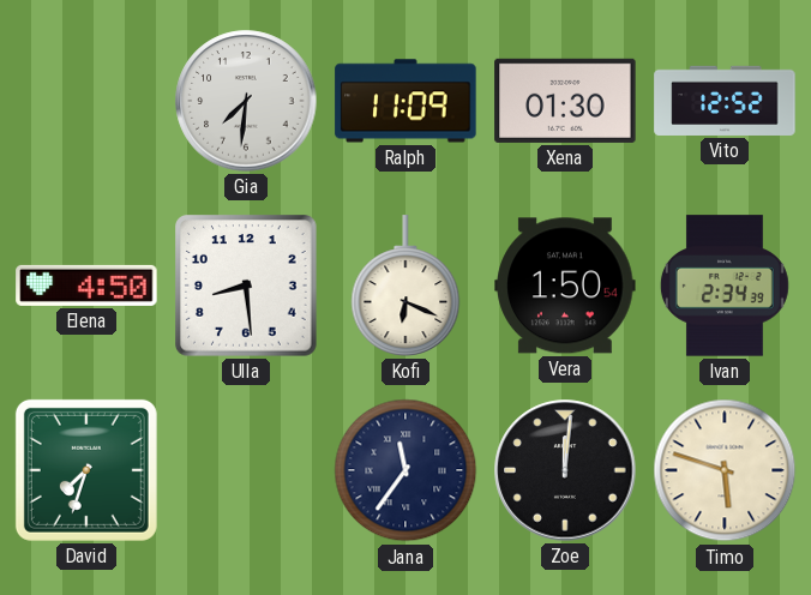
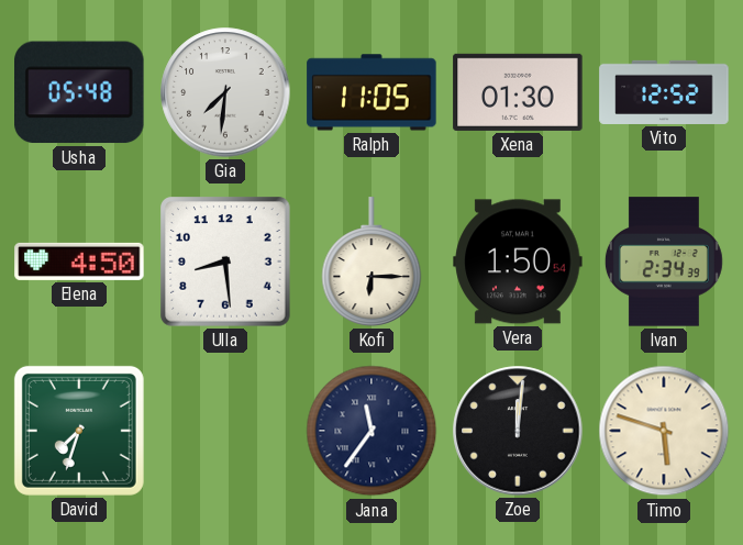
Usha: none -> 05:48 (79, 92)
Ralph: 11:09 -> 11:05 (371, 92)
Kofi: 6:19 -> 6:15 (371, 262)
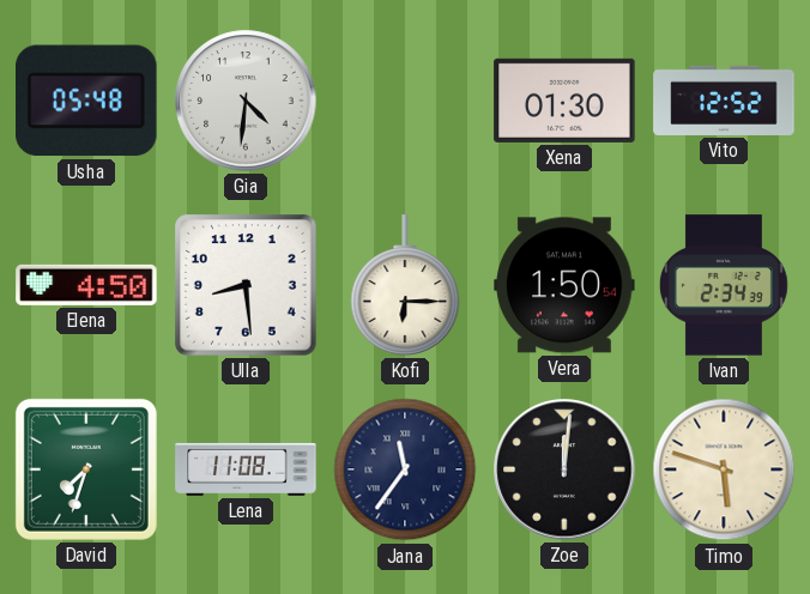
Gia: 7:31 -> 4:31 (246, 101)
Ralph: 11:05 -> none (371, 92)
Lena: none -> 11:08 (246, 469)
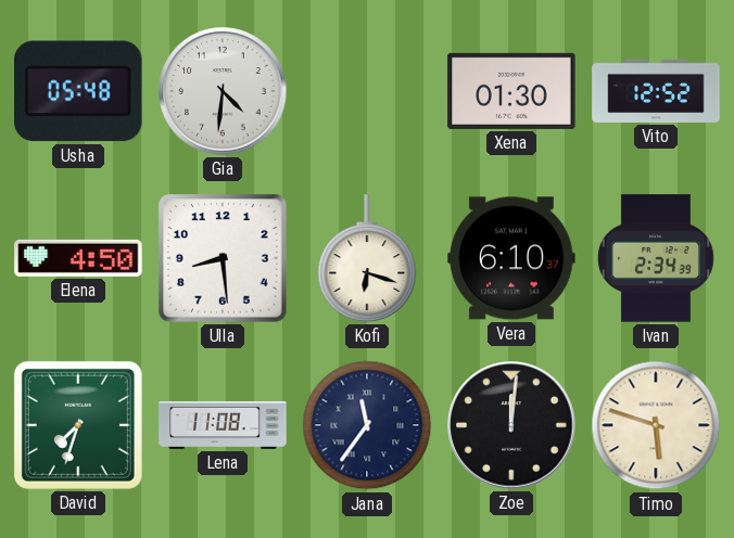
Kofi: 6:15 -> 6:18 (367, 258)
Vera: 1:50 -> 6:10 (511, 258)
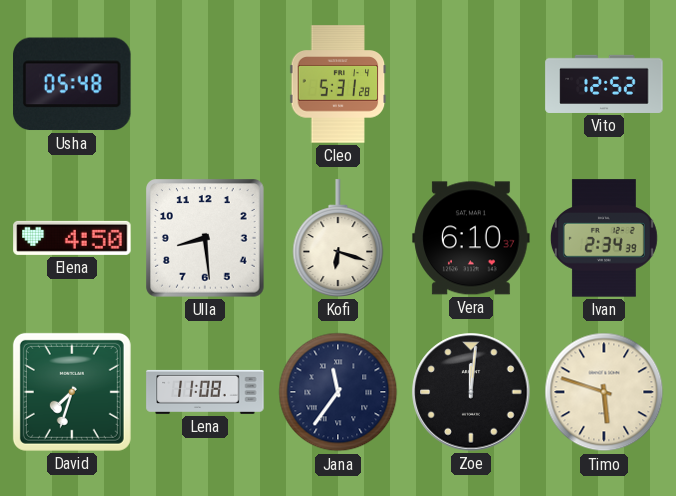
Gia: 4:31 -> none (223, 91)
Cleo: none -> 5:31 (338, 84)
Xena: 01:30 -> none (511, 91)
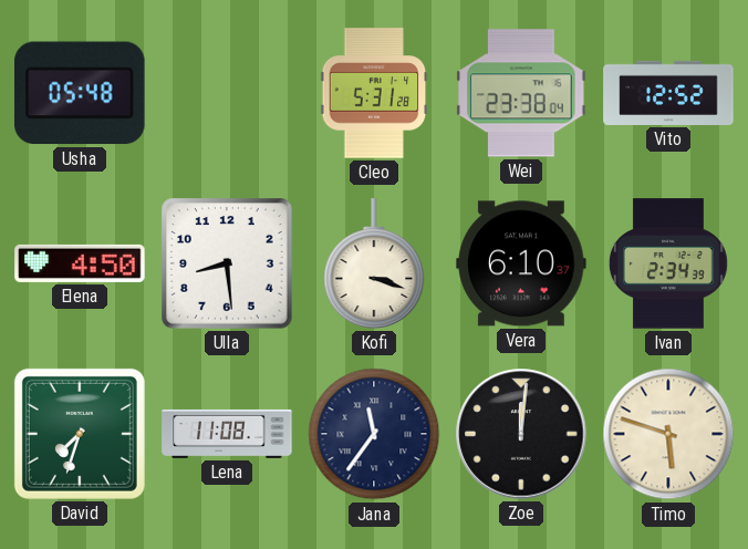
Wei: none -> 23:38 (521, 93)
Kofi: 6:18 -> 3:18 (374, 263)
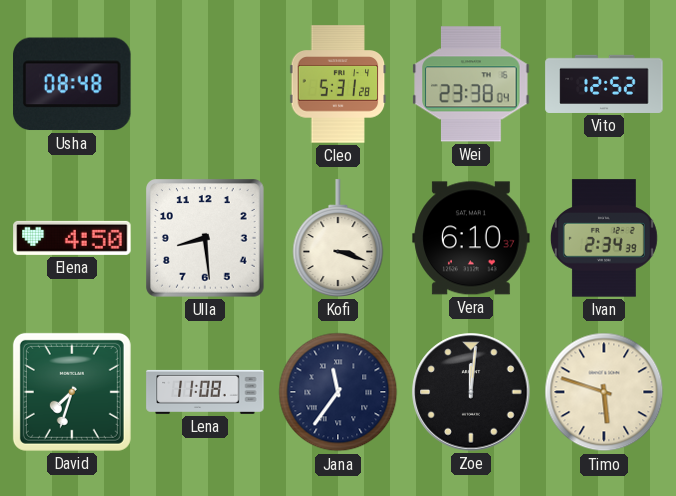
Usha: 05:48 -> 08:48 (72, 84)
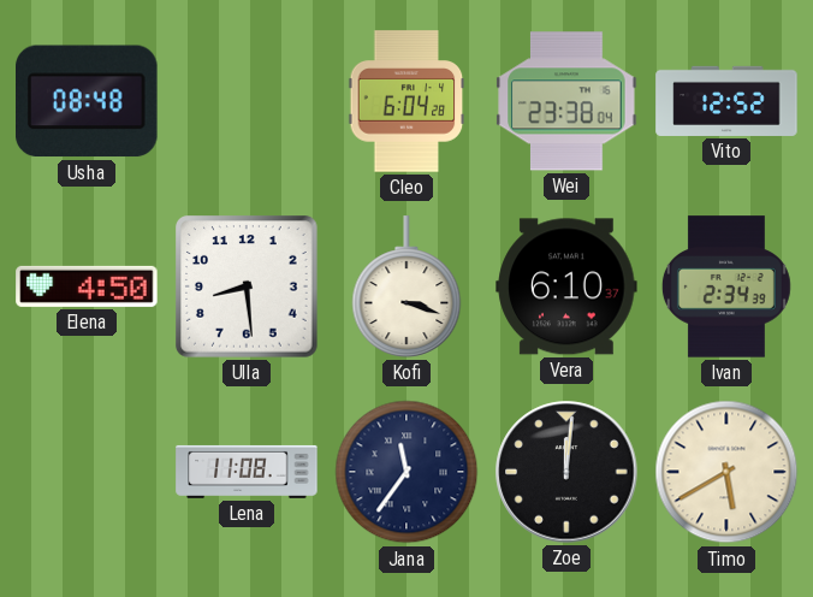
Cleo: 5:31 -> 6:04 (406, 101)
David: 7:33 -> none (72, 392)
Timo: 5:48 -> 5:40 (726, 472)
